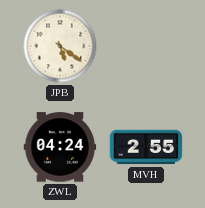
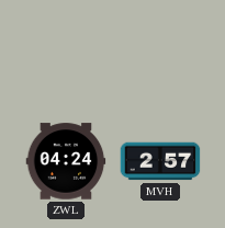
JPB: 5:21 -> none (60, 46)
MVH: 2:55 -> 2:57 (160, 161)
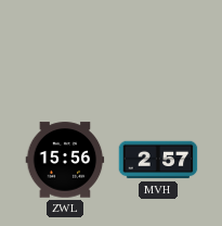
ZWL: 04:24 -> 15:56 (65, 160)
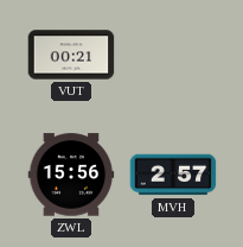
VUT: none -> 00:21 (71, 55)
